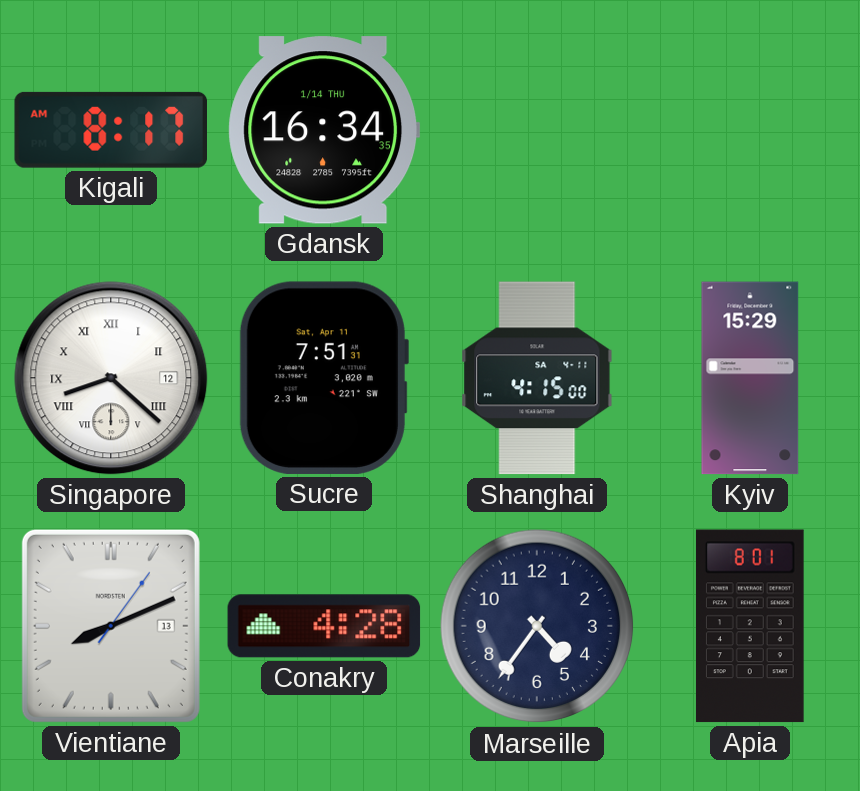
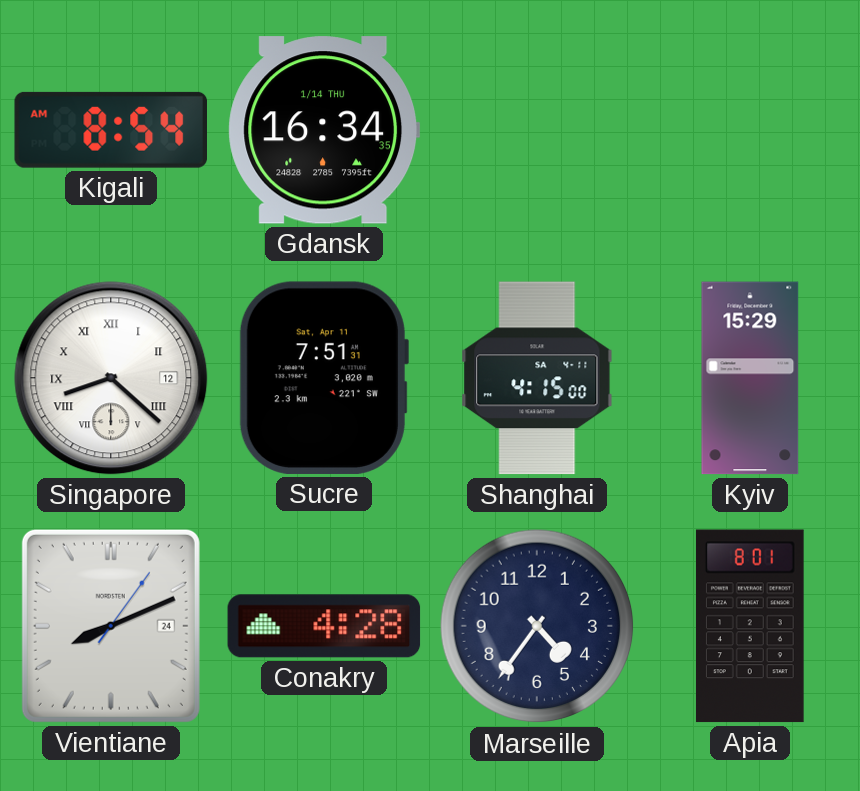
Kigali: 8:17 -> 8:54 (110, 130)
Vientiane date: 13 -> 24 (111, 626)
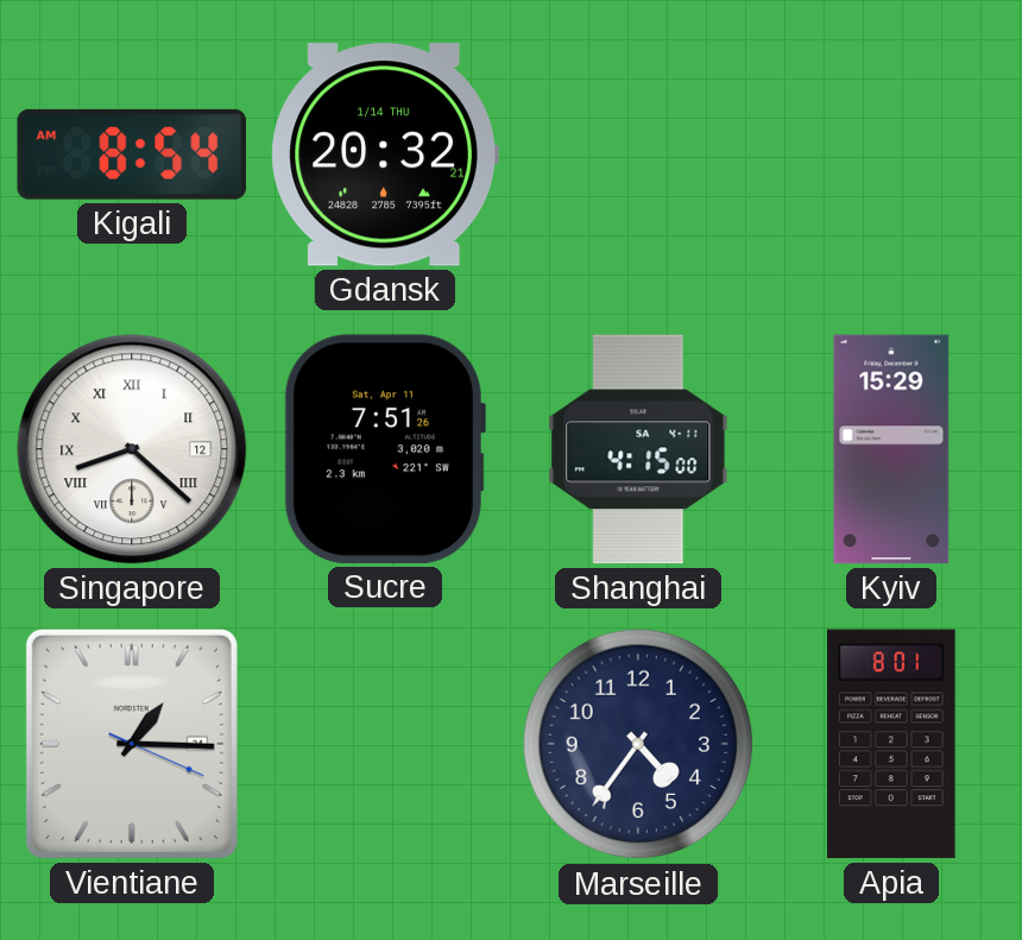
Gdansk: 16:34 -> 20:32 (385, 154)
Sucre: 7:51:31 -> 7:51:26 (384, 449)
Vientiane: 8:11 -> 1:15 (132, 744)
Conakry: 4:28 -> none (324, 626)
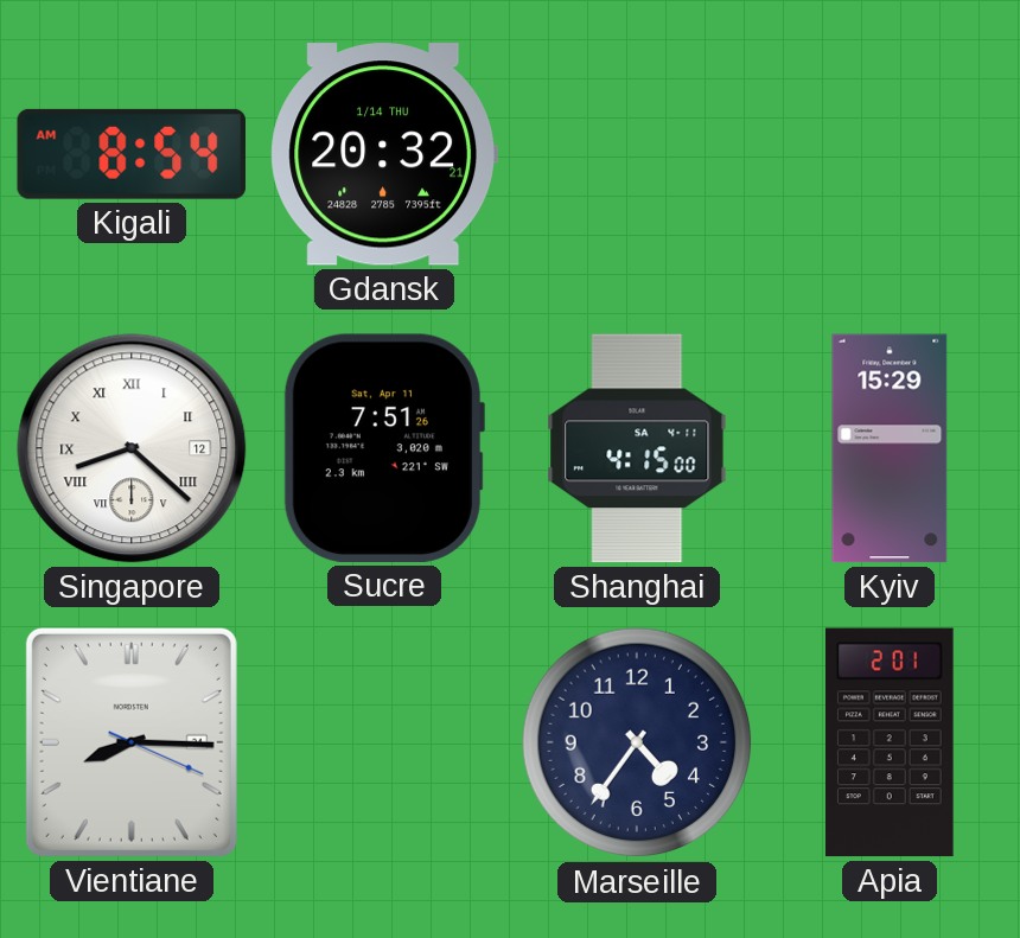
Vientiane: 1:15 -> 8:15 (132, 742)
Apia: 8:01 -> 2:01 (890, 742)
